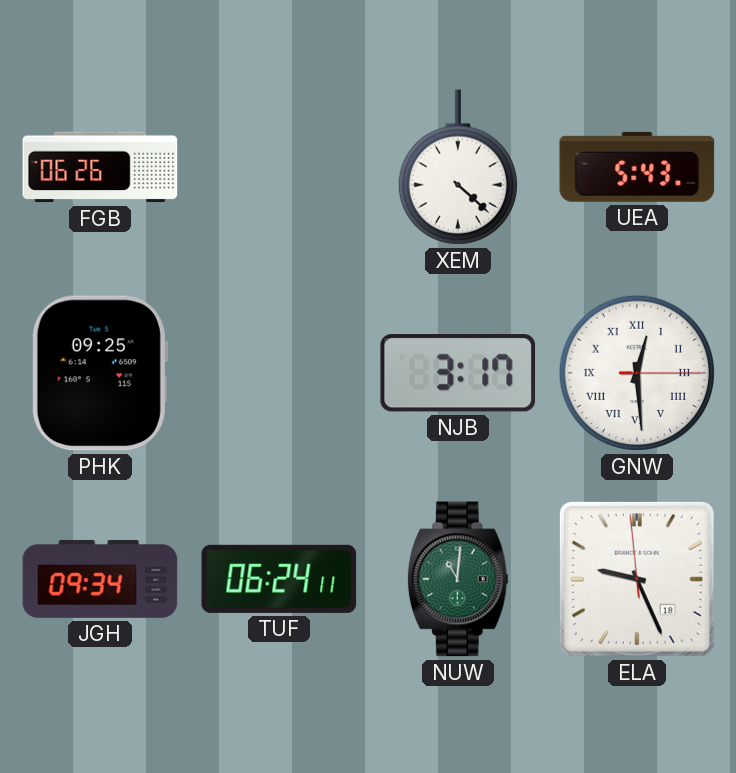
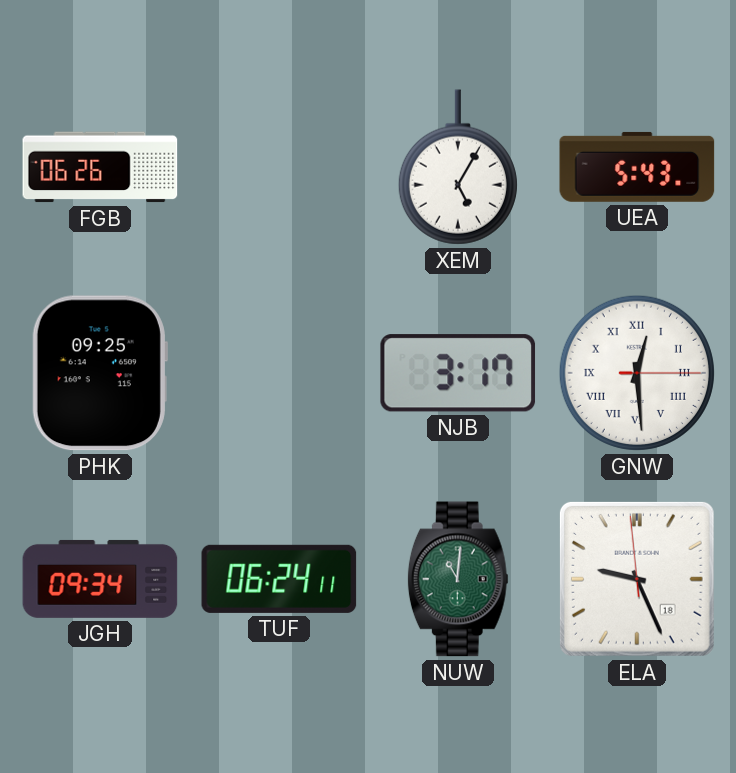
XEM: 4:22 -> 5:05 (458, 167)
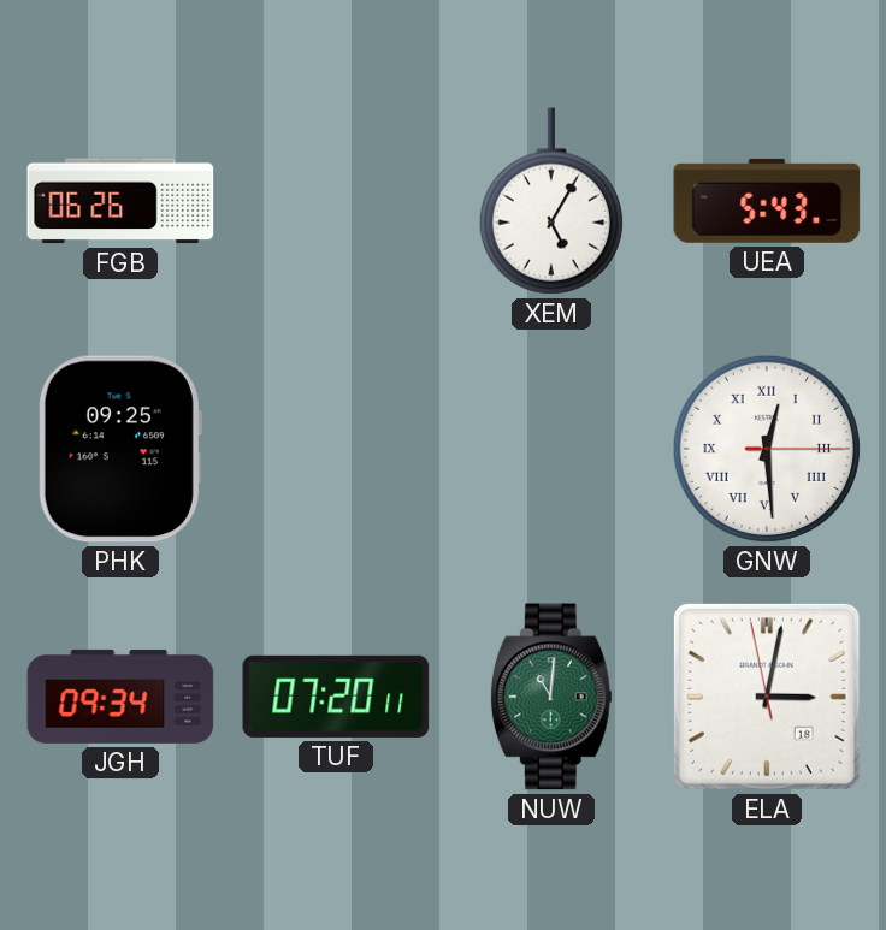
NJB: 3:17 -> none (458, 373)
TUF: 06:24 -> 07:20 (336, 697)
ELA: 9:25 -> 3:01 (767, 697)
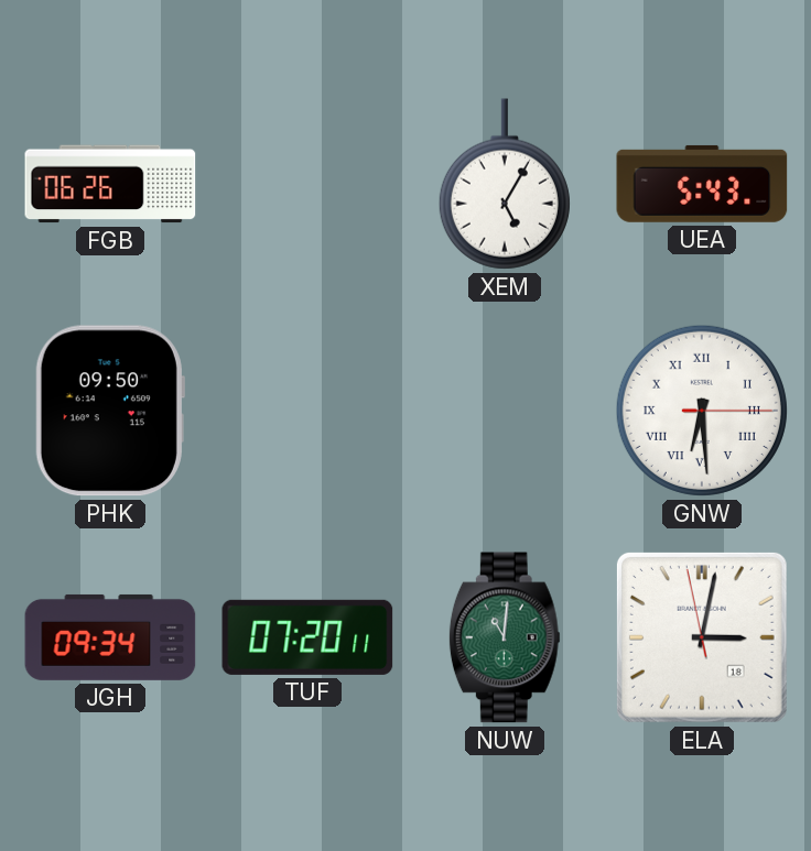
PHK: 09:25 -> 09:50 (110, 411)
GNW: 12:29 -> 6:29 (702, 411)
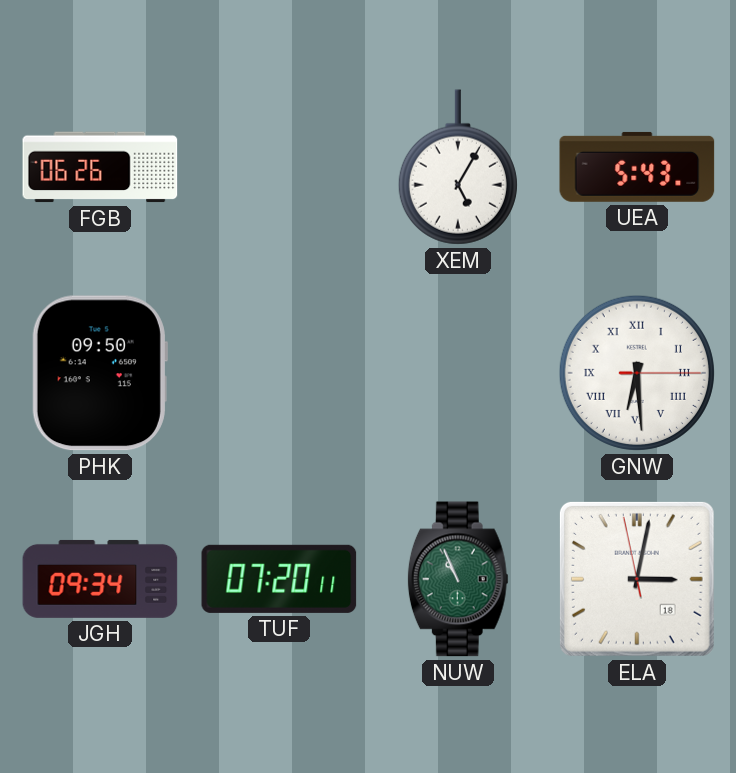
NUW: 11:01 -> 10:56 (458, 579)
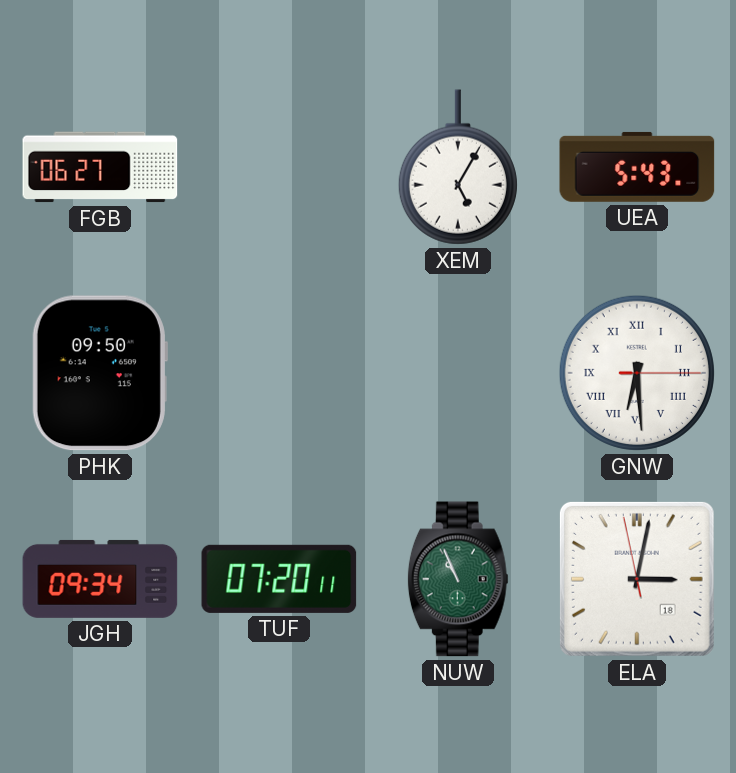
FGB: 06:26 -> 06:27 (100, 167)
